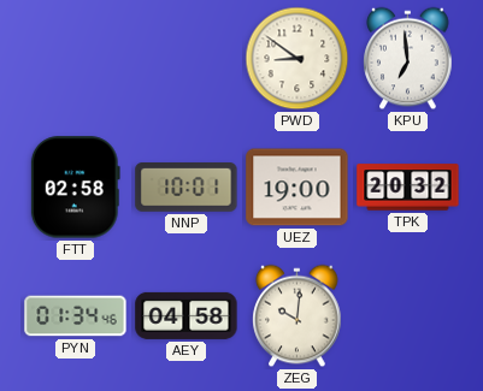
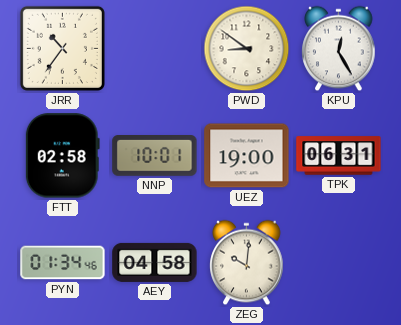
JRR: none -> 10:36 (62, 48)
KPU: 6:59 -> 12:25 (339, 49)
TPK: 20:32 -> 06:31 (339, 156)
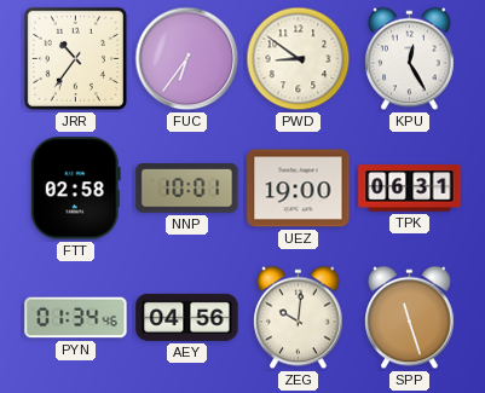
FUC: none -> 6:36 (187, 59)
AEY: 04:58 -> 04:56 (187, 317)
SPP: none -> 11:27 (410, 318)
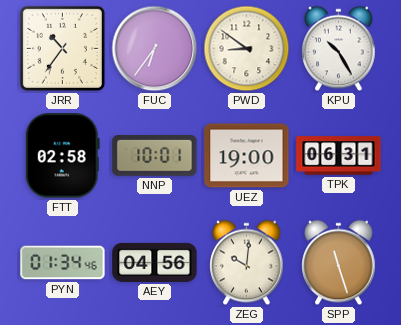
KPU: 12:25 -> 10:25 (339, 49)
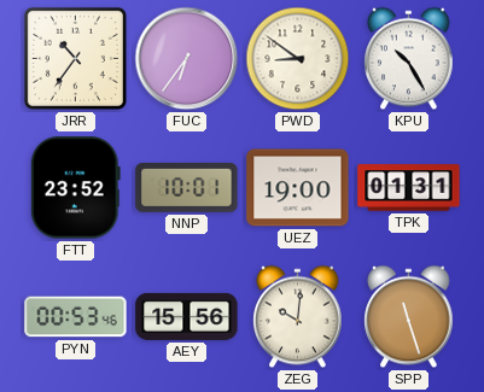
FTT: 02:58 -> 23:52 (75, 188)
TPK: 06:31 -> 01:31 (409, 188)
PYN: 01:34 -> 00:53 (76, 317)
AEY: 04:56 -> 15:56 (187, 316)
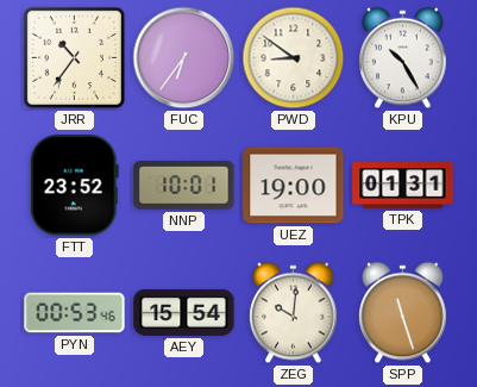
AEY: 15:56 -> 15:54 (184, 312)
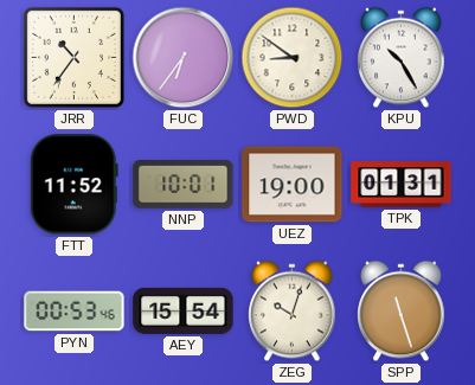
FTT: 23:52 -> 11:52 (73, 185)
ZEG: 10:01 -> 10:03 (293, 312)
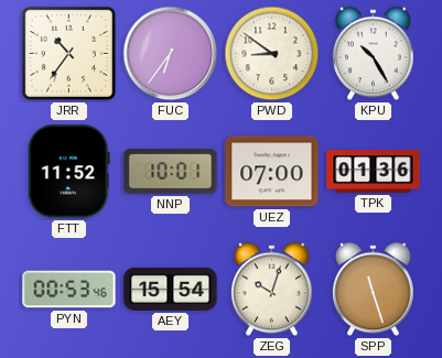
UEZ: 19:00 -> 07:00 (272, 172)
TPK: 01:31 -> 01:36 (374, 172)
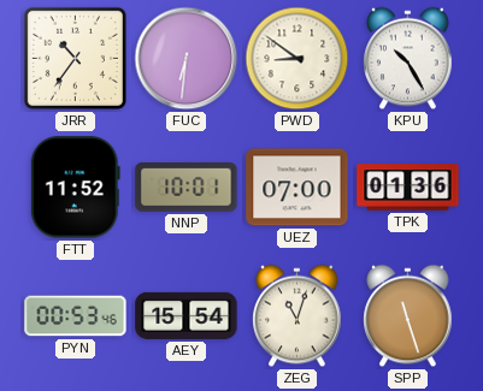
FUC: 6:36 -> 6:31 (187, 59)
ZEG: 10:03 -> 11:03 (298, 316)
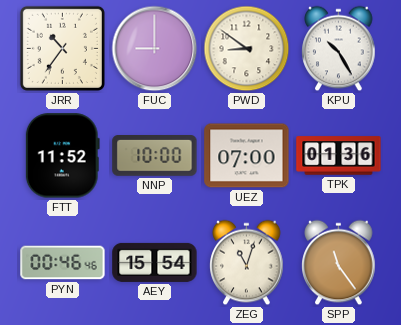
FUC: 6:31 -> 9:00 (155, 49)
NNP: 10:01 -> 10:00 (155, 156)
PYN: 00:53 -> 00:46 (63, 263)
SPP: 11:27 -> 11:24 (339, 263)
